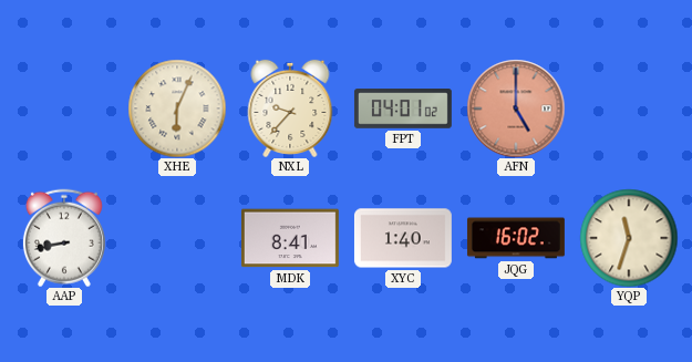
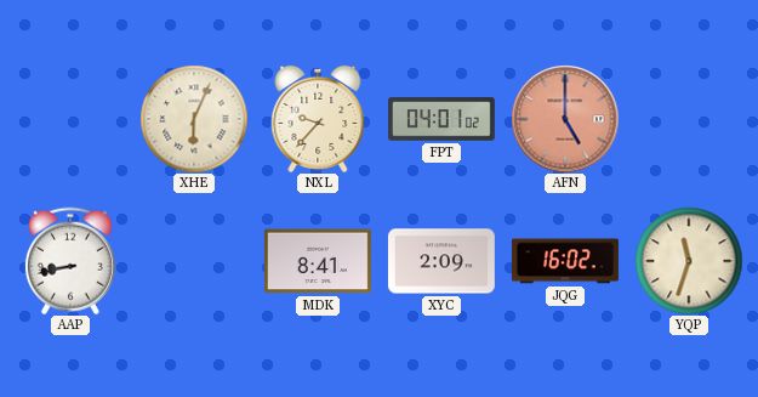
XYC: 1:40 -> 2:09 (441, 261)
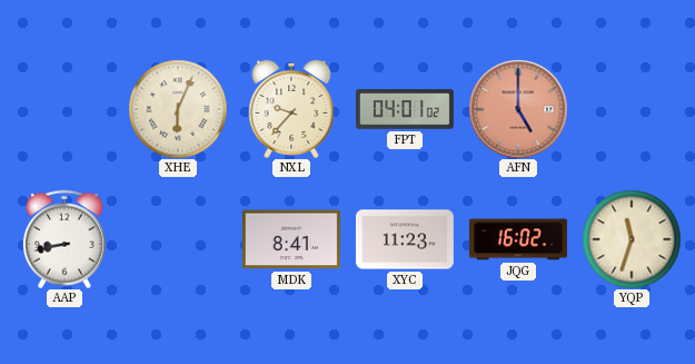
XYC: 2:09 -> 11:23 (405, 239)
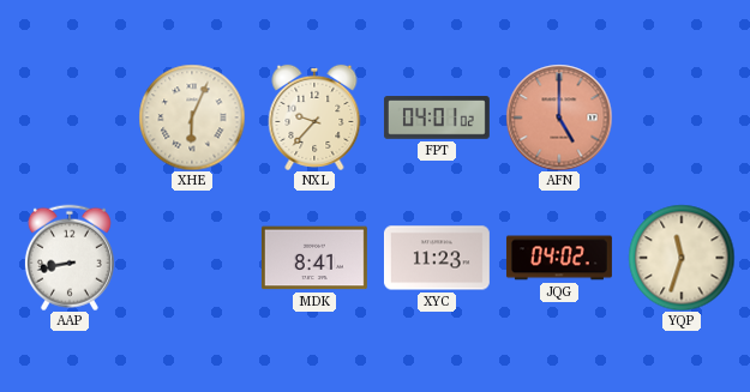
JQG: 16:02 -> 04:02 (559, 258)
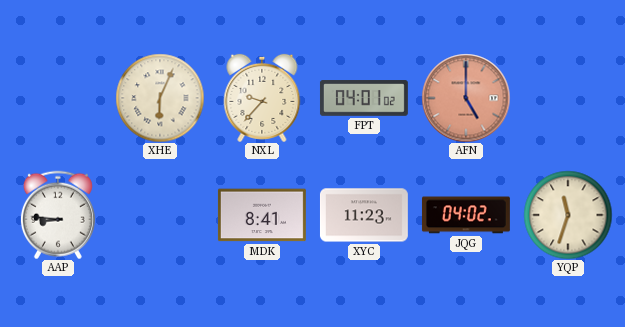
AAP: 8:43 -> 8:46 (58, 215)
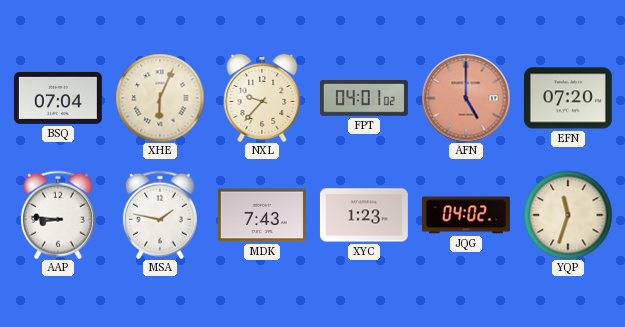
BSQ: none -> 07:04 (58, 98)
EFN: none -> 07:20 (568, 98)
MSA: none -> 1:47 (160, 215)
MDK: 8:41 -> 7:43 (262, 215)
XYC: 11:23 -> 1:23 (364, 215)
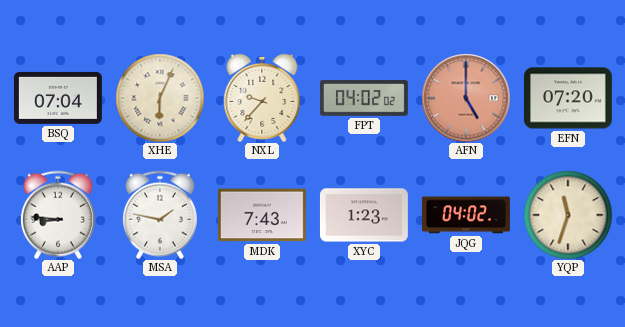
FPT: 04:01 -> 04:02 (364, 98)
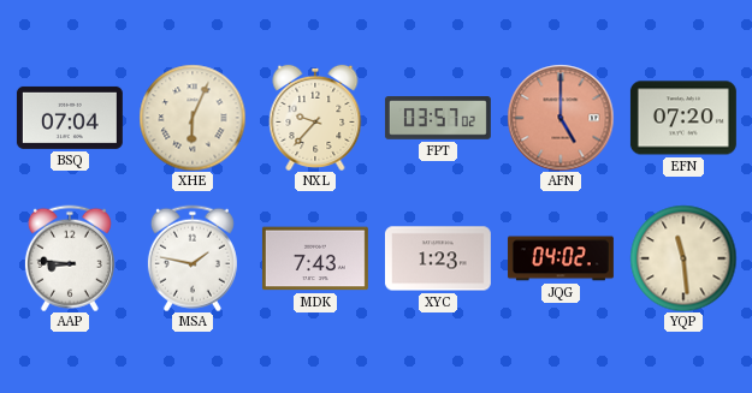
FPT: 04:02 -> 03:57 (438, 118)
YQP: 11:33 -> 11:29 (683, 258)
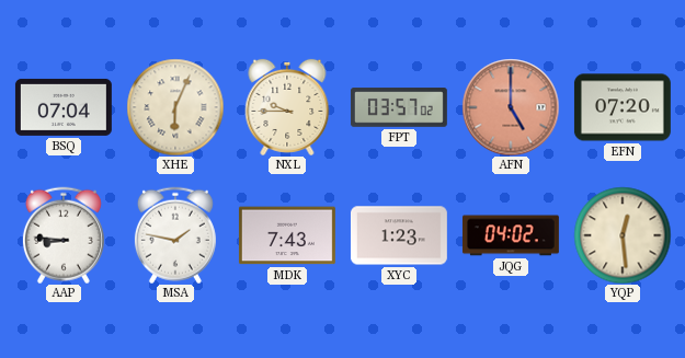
NXL: 9:37 -> 9:45 (287, 107)
YQP: 11:29 -> 12:29 (623, 235)
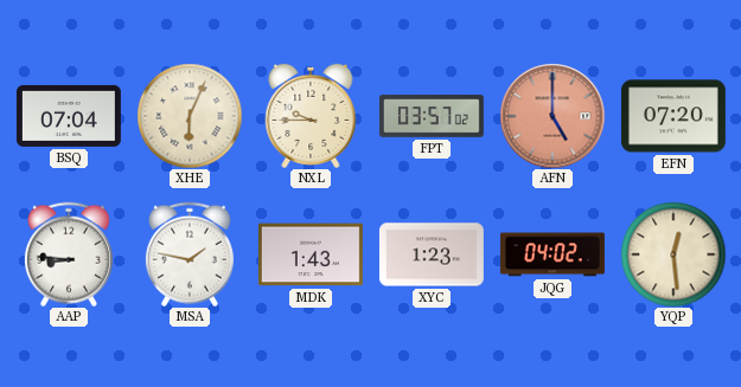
MDK: 7:43 -> 1:43 (311, 254)
